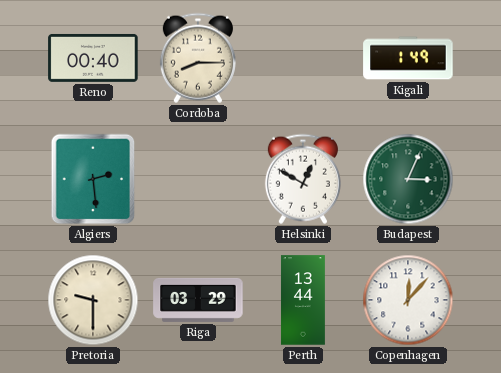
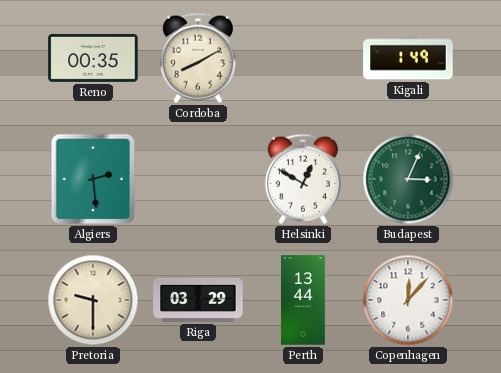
Reno: 00:40 -> 00:35 (93, 58)
Cordoba: 8:15 -> 8:10 (198, 58)
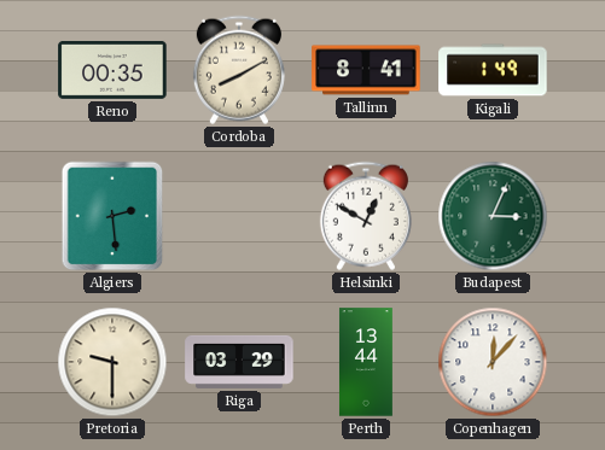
Tallinn: none -> 8:41 (366, 70)
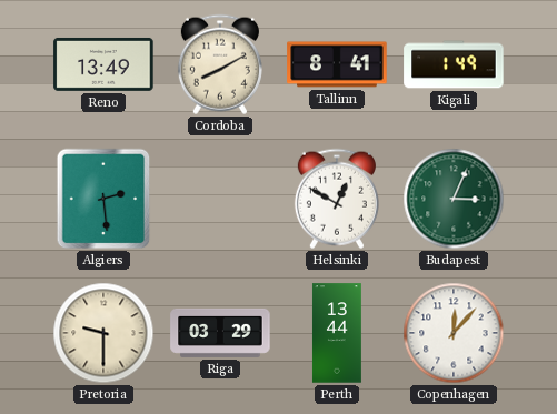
Reno: 00:35 -> 13:49 (103, 64)
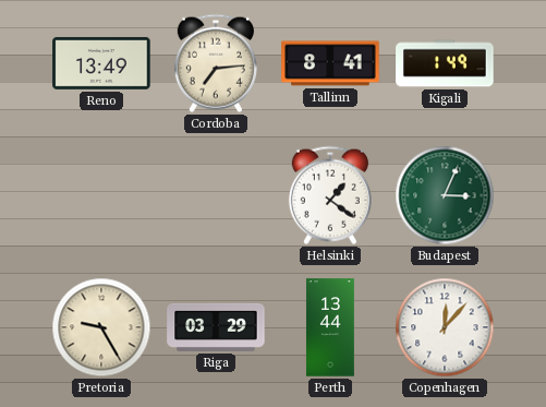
Cordoba: 8:10 -> 7:14 (216, 63)
Algiers: 2:29 -> none (103, 199)
Helsinki: 12:50 -> 1:21 (330, 195)
Pretoria: 9:30 -> 9:25 (101, 327)
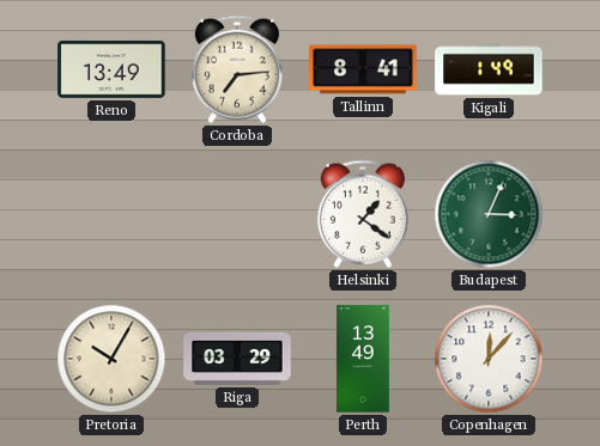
Pretoria: 9:25 -> 10:05 (111, 359)
Perth: 13:44 -> 13:49 (363, 359)
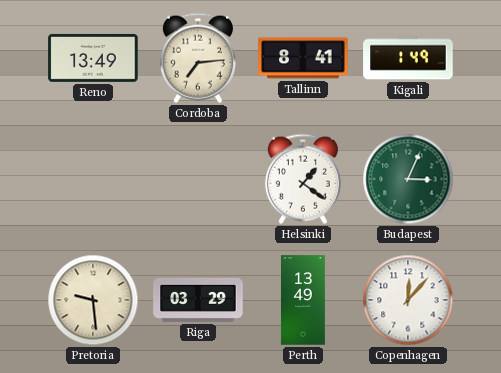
Pretoria: 10:05 -> 9:29 (93, 300)
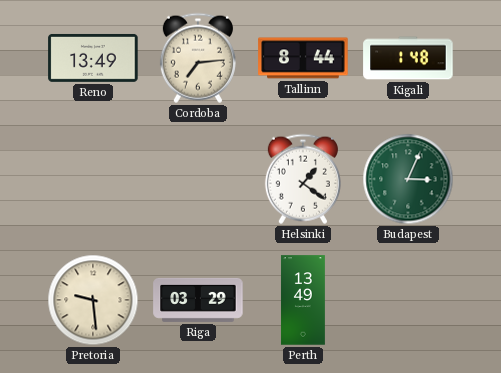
Tallinn: 8:41 -> 8:44 (303, 58)
Kigali: 1:49 -> 1:48 (408, 58)
Copenhagen: 12:07 -> none (408, 300)
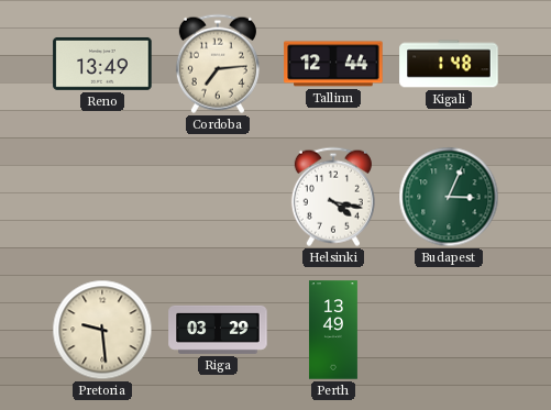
Tallinn: 8:44 -> 12:44 (333, 64)
Helsinki: 1:21 -> 4:17 (333, 197)
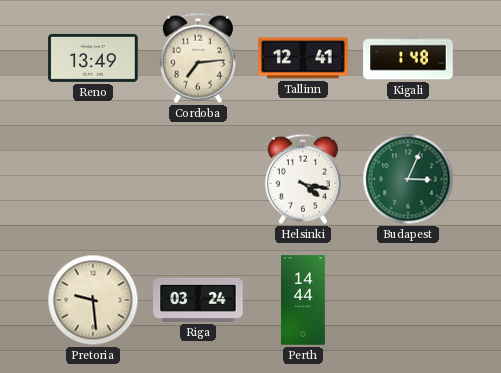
Tallinn: 12:44 -> 12:41 (303, 58)
Riga: 03:29 -> 03:24 (198, 300)
Perth: 13:49 -> 14:44 (303, 300)
